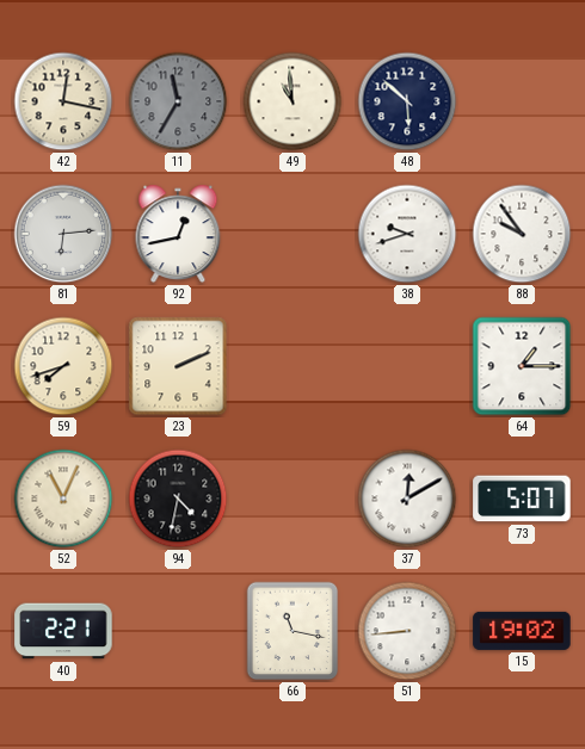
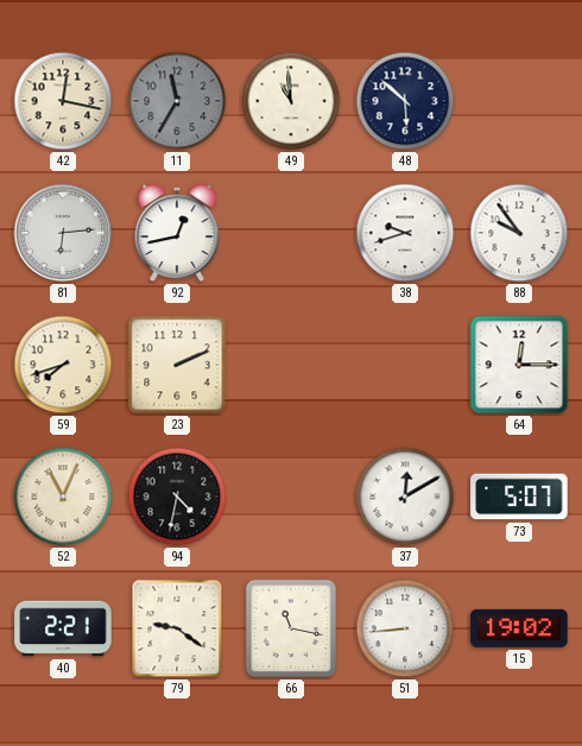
64: 1:15 -> 12:15 (519, 365)
79: none -> 9:21 (177, 628)
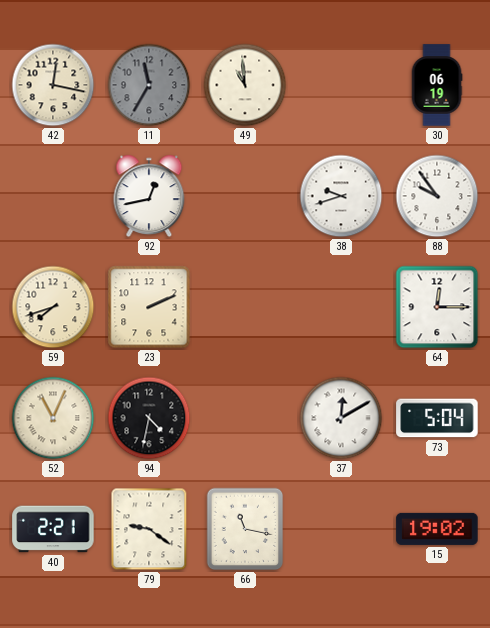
48: 5:52 -> none (405, 101)
30: none -> 06:19 (437, 85)
81: 6:14 -> none (63, 233)
73: 5:07 -> 5:04 (437, 418)
51: 8:44 -> none (405, 628)
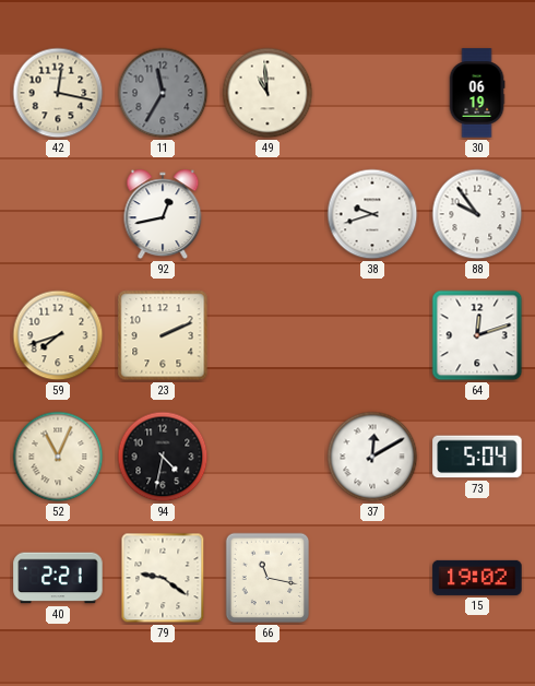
64: 12:15 -> 12:12 (477, 335)
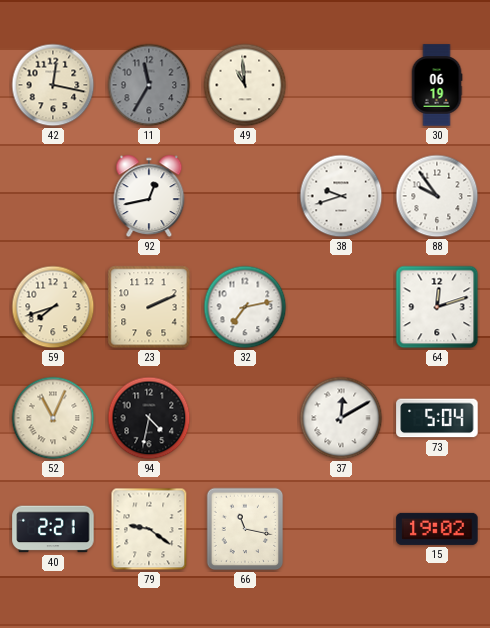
32: none -> 7:13 (245, 307)
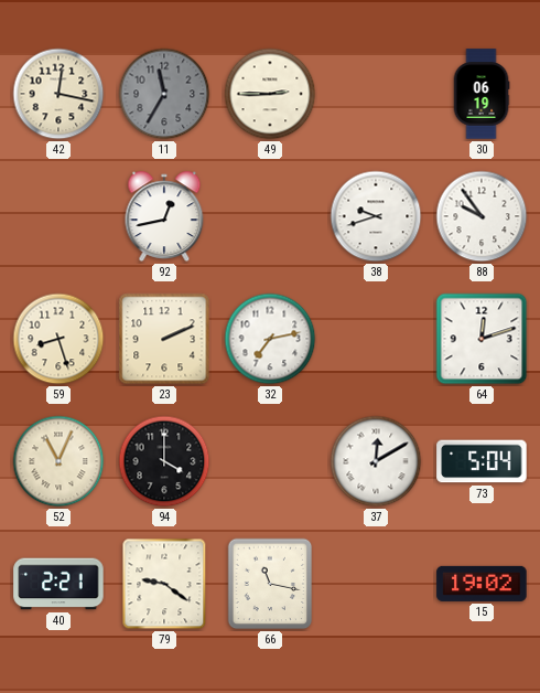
49: 10:59 -> 2:45 (270, 94)
59: 7:42 -> 8:27 (58, 339)
94: 4:32 -> 4:00 (164, 461)
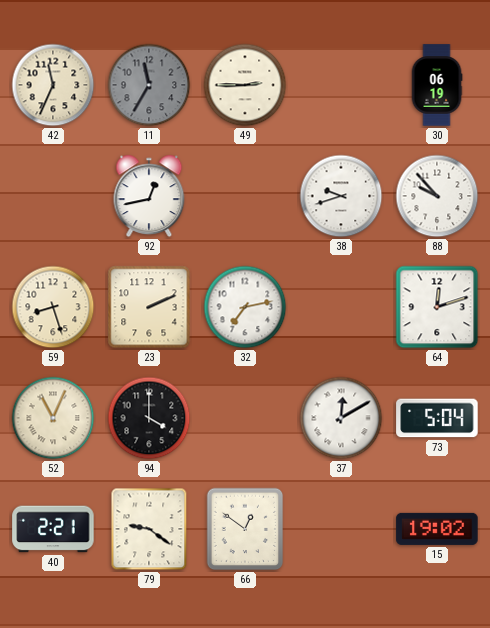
42: 12:17 -> 11:34 (53, 85)
88: 9:54 -> 9:53 (437, 196)
66: 11:17 -> 12:51 (245, 529)
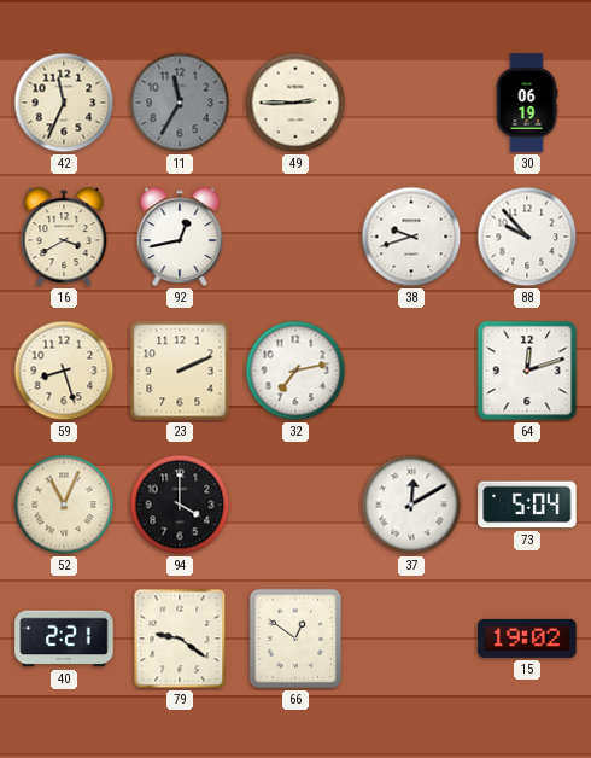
16: none -> 3:40 (64, 237)
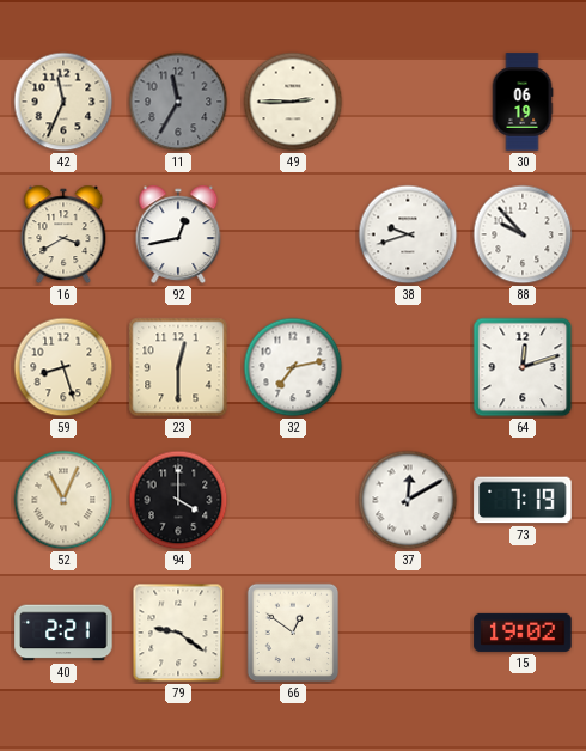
23: 2:11 -> 12:30 (178, 367)
73: 5:04 -> 7:19 (523, 500)
